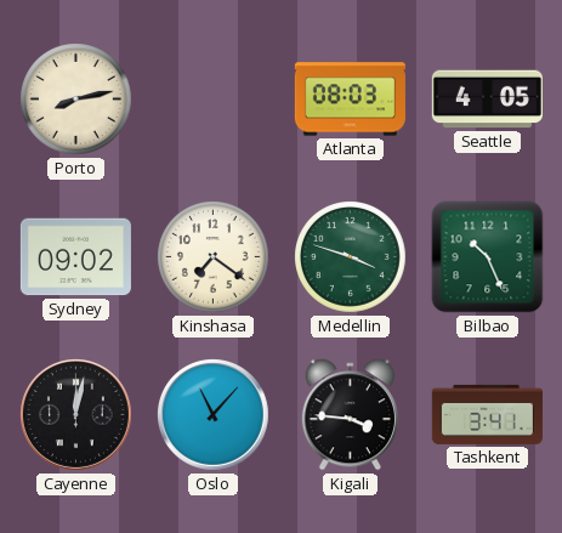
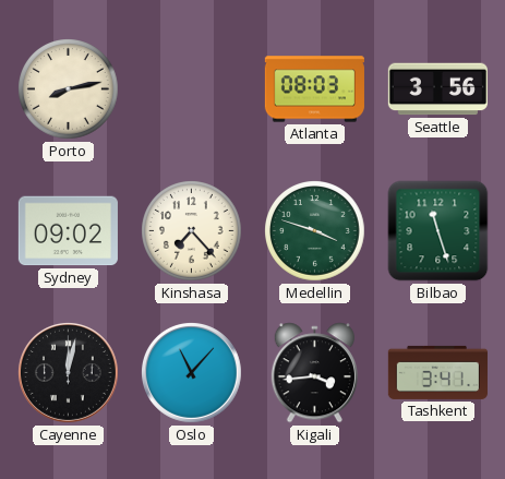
Seattle: 4:05 -> 3:56 (437, 89)
Kinshasa: 7:21 -> 7:23 (192, 231)
Bilbao: 10:26 -> 11:27 (438, 231)
Kigali: 3:46 -> 3:44 (314, 373)
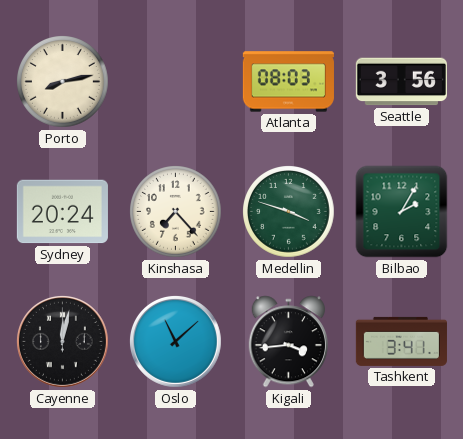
Sydney: 09:02 -> 20:24 (62, 212)
Bilbao: 11:27 -> 2:05 (402, 212)
Oslo: 11:07 -> 11:08 (175, 341)
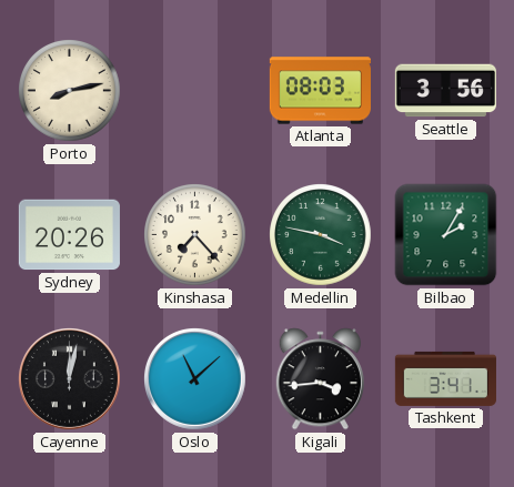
Sydney: 20:24 -> 20:26 (69, 235)
Medellin: 3:48 -> 3:47 (321, 235)
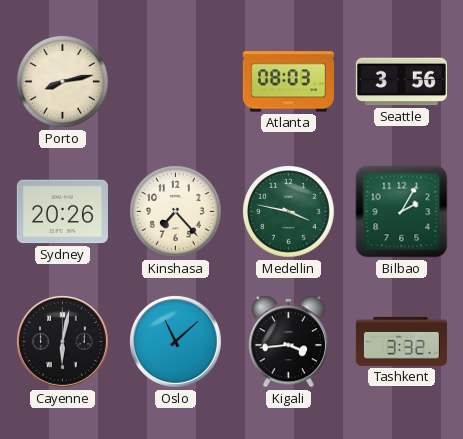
Cayenne: 12:02 -> 6:02 (62, 341)
Tashkent: 3:41 -> 3:32 (401, 341)
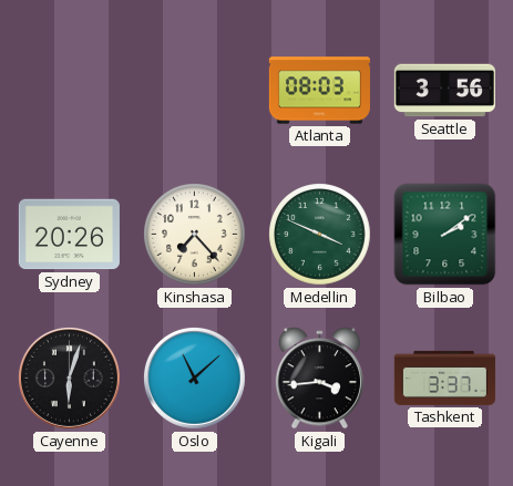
Porto: 8:13 -> none (63, 82)
Medellin: 3:47 -> 3:49 (320, 235)
Bilbao: 2:05 -> 2:09 (445, 235)
Cayenne: 6:02 -> 6:03 (69, 378)
Tashkent: 3:32 -> 3:37 (444, 378)
